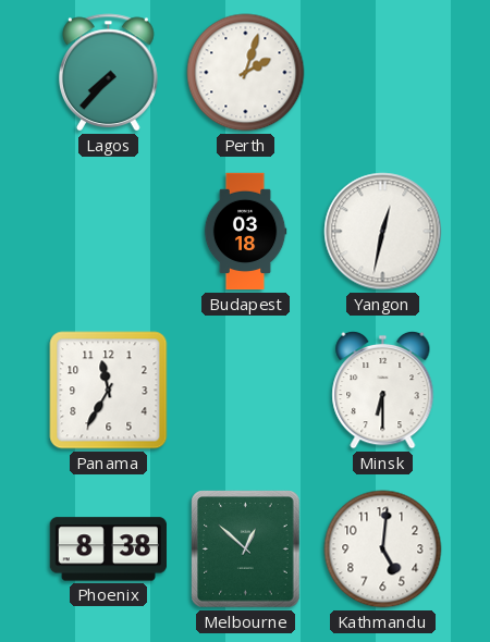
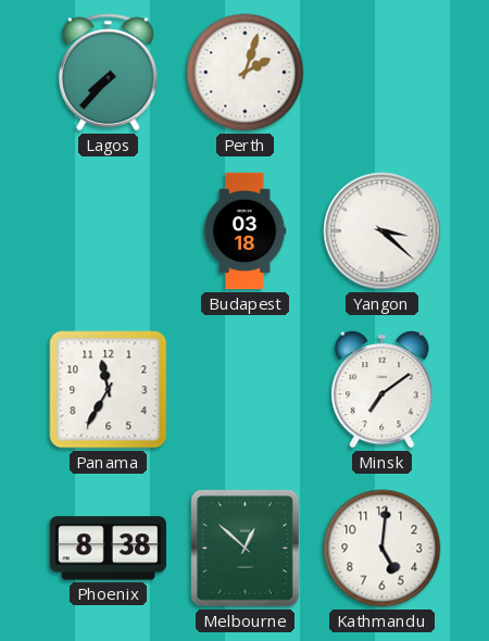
Yangon: 12:32 -> 3:22 (383, 231)
Minsk: 6:30 -> 7:09 (383, 389)
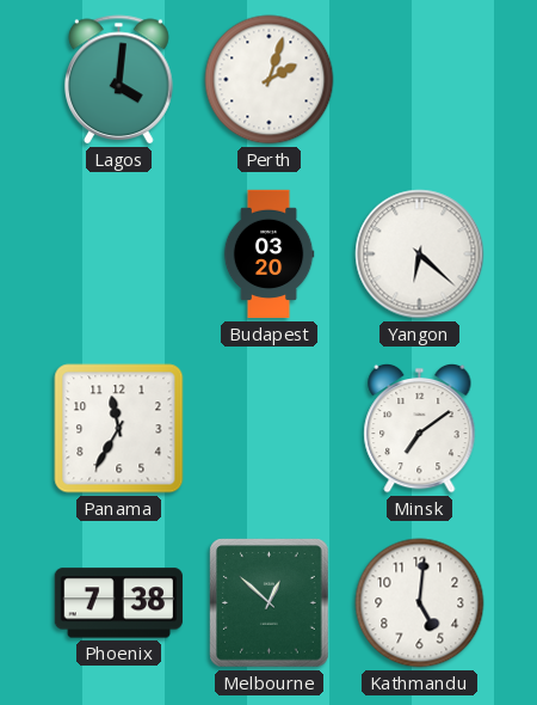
Lagos: 7:37 -> 4:01 (119, 80)
Budapest: 03:18 -> 03:20 (268, 255)
Yangon: 3:22 -> 6:22 (420, 255)
Phoenix: 8:38 -> 7:38 (118, 603)
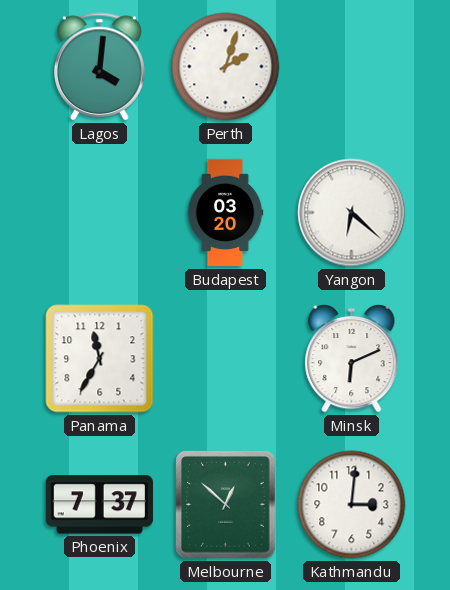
Minsk: 7:09 -> 6:11 (352, 358)
Phoenix: 7:38 -> 7:37 (99, 505)
Kathmandu: 5:01 -> 3:01 (352, 505)
